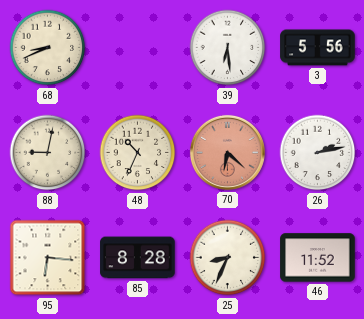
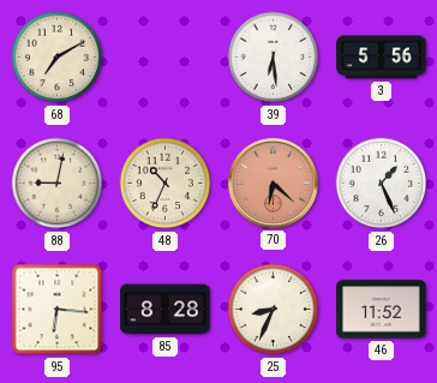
68: 8:41 -> 7:10 (58, 58)
26: 2:13 -> 1:26 (382, 184)
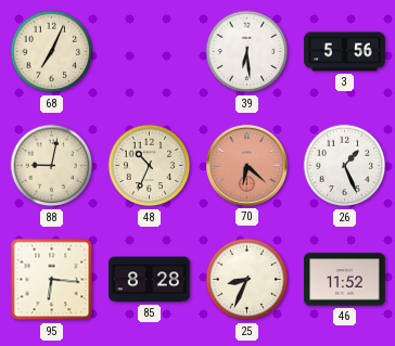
68: 7:10 -> 7:04 (52, 52)
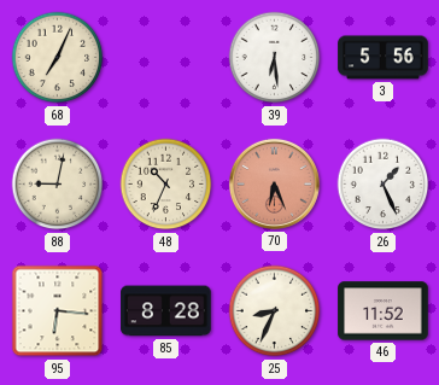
70: 6:22 -> 6:26 (274, 183)
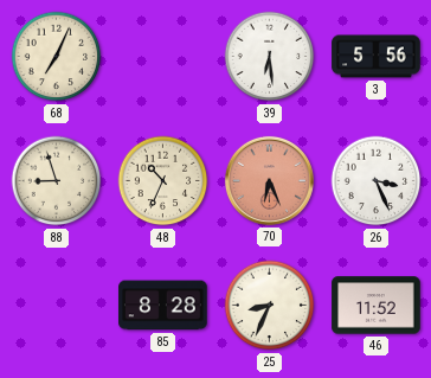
88: 9:02 -> 8:57 (57, 181)
26: 1:26 -> 3:26 (377, 181)
95: 6:16 -> none (58, 311)
